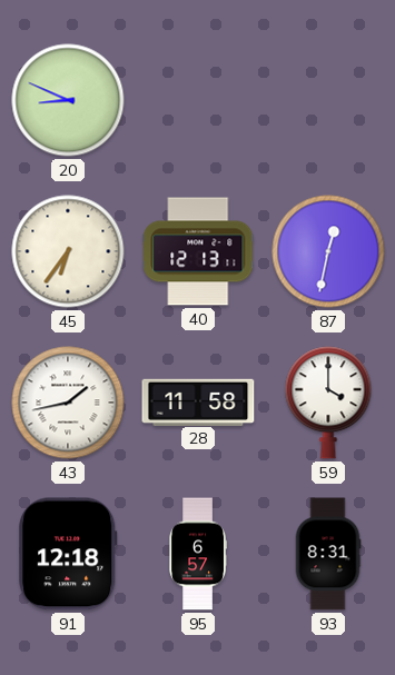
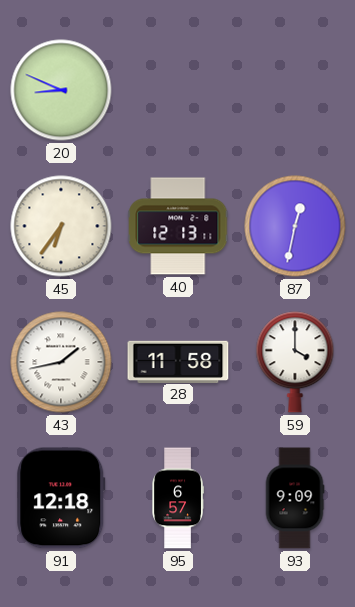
93: 8:31 -> 9:09 (295, 498)
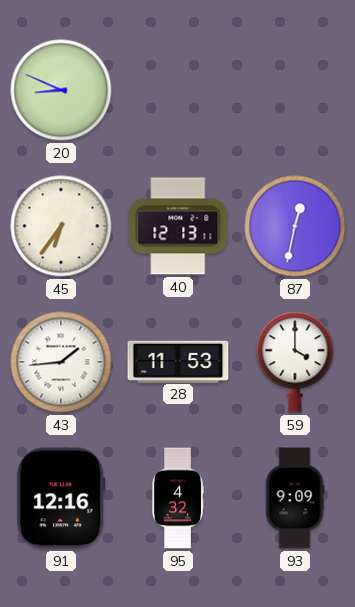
43: 1:43 -> 1:44 (61, 362)
28: 11:58 -> 11:53 (178, 361)
91: 12:18 -> 12:16 (61, 498)
95: 6:57 -> 4:32 (178, 498)
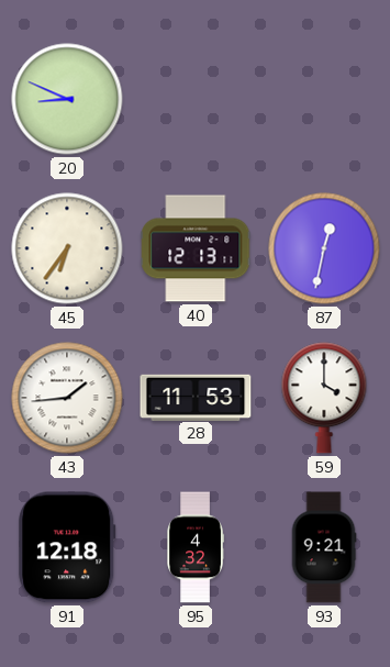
91: 12:16 -> 12:18 (67, 547)
93: 9:09 -> 9:21 (324, 547)
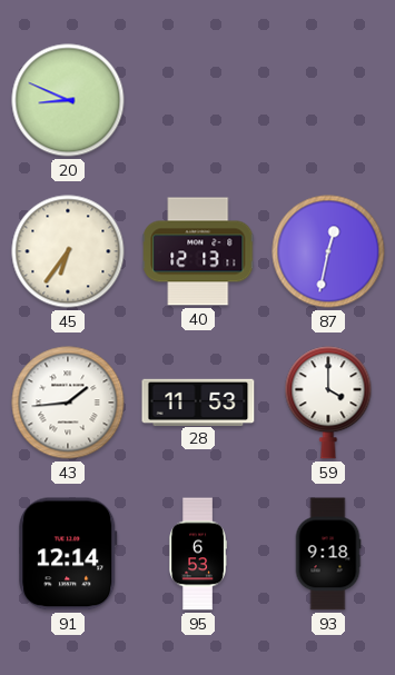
91: 12:18 -> 12:14 (68, 554)
95: 4:32 -> 6:53 (198, 554)
93: 9:21 -> 9:18 (328, 554)
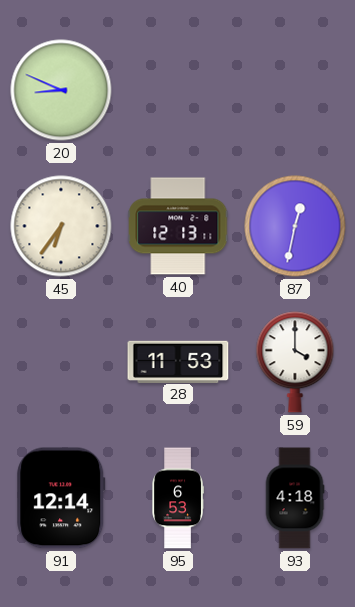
43: 1:44 -> none (68, 403)
93: 9:18 -> 4:18 (295, 498)
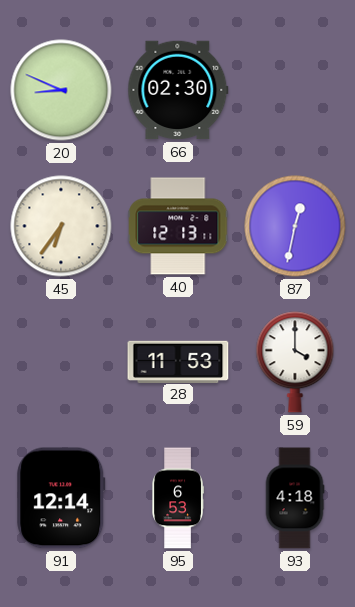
66: none -> 02:30 (178, 90)
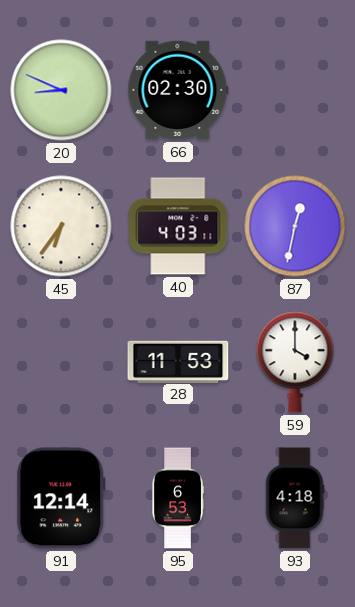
40: 12:13 -> 4:03 (178, 226)
